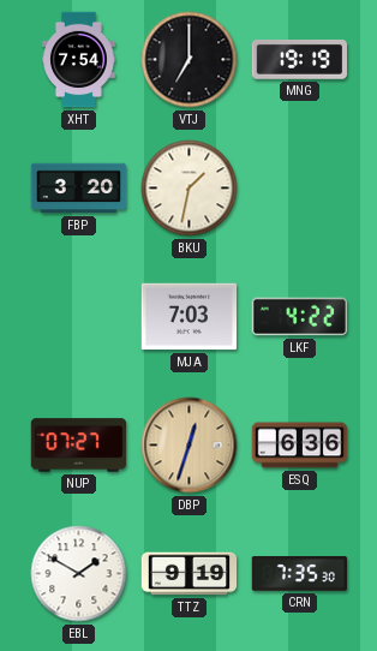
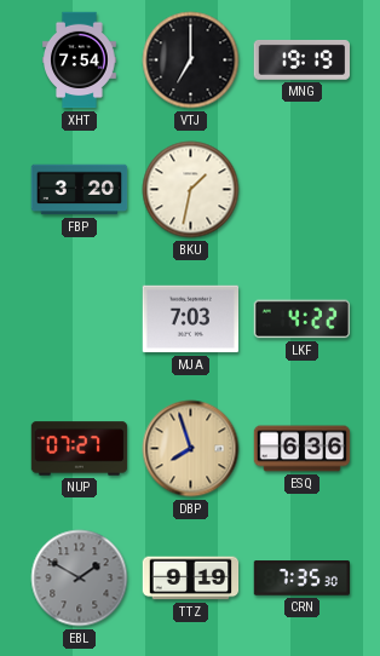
DBP: 12:33 -> 7:57 (191, 449)
EBL dial: white -> grey (80, 579)
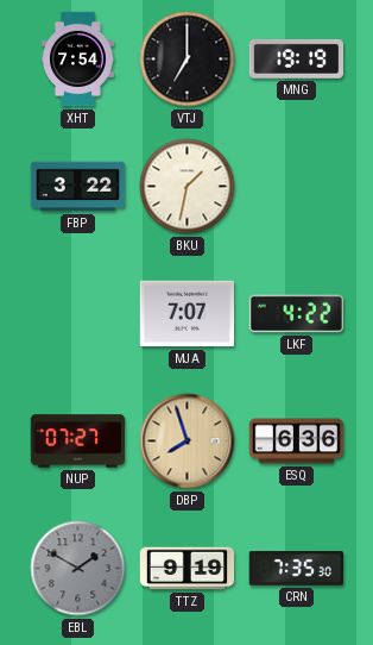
FBP: 3:20 -> 3:22 (78, 187)
MJA: 7:03 -> 7:07 (188, 314)
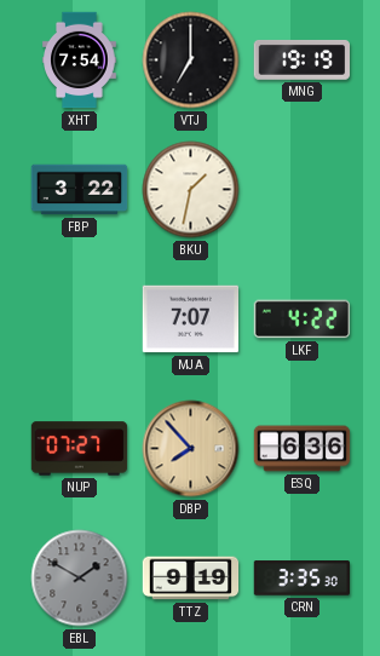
DBP: 7:57 -> 7:53 (191, 449)
CRN: 7:35 -> 3:35 (301, 579)
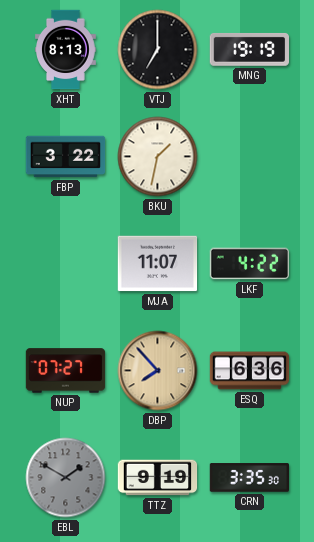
XHT: 7:54 -> 8:13 (66, 50)
MJA: 7:07 -> 11:07 (158, 264)
